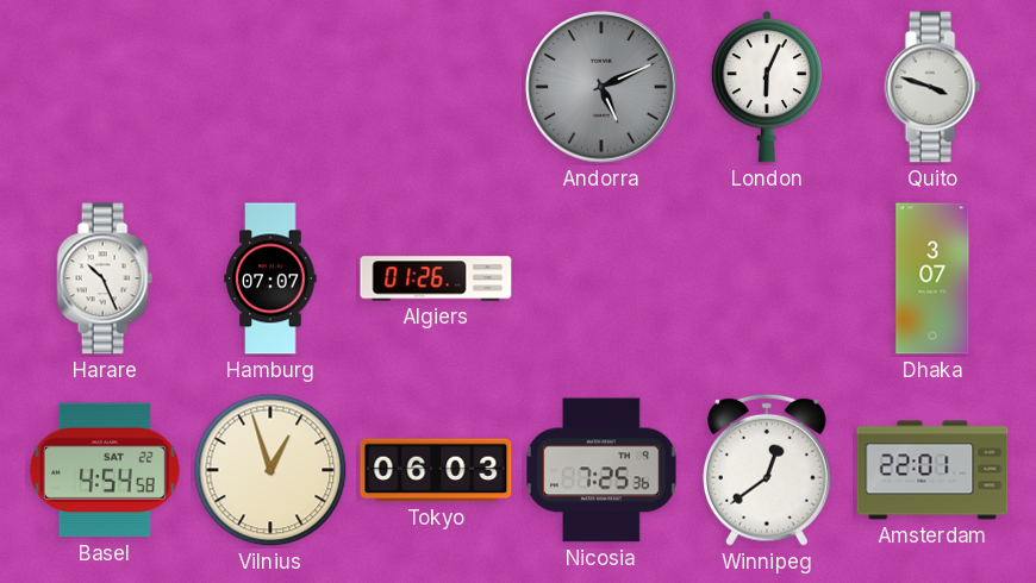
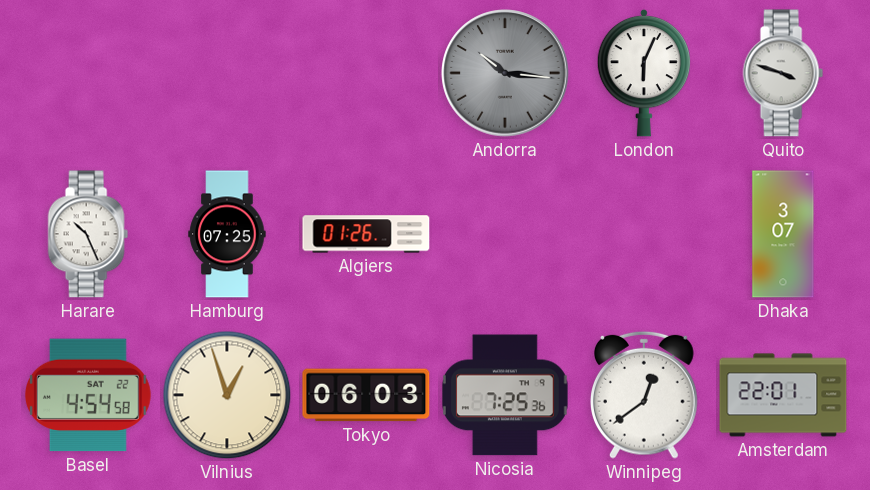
Andorra: 5:11 -> 10:16 (505, 73)
Hamburg: 07:07 -> 07:25 (227, 234)
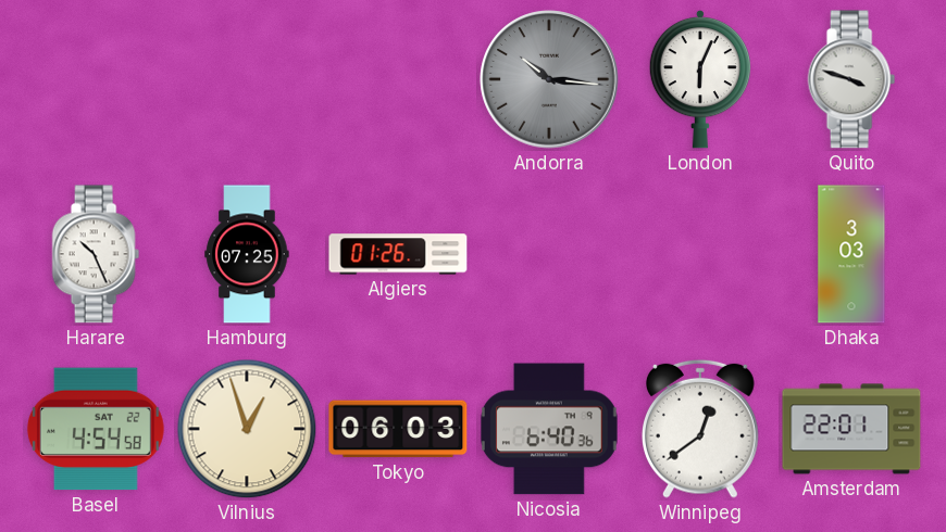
Dhaka: 3:07 -> 3:03 (851, 254)
Nicosia: 7:25 -> 6:40 (549, 429)
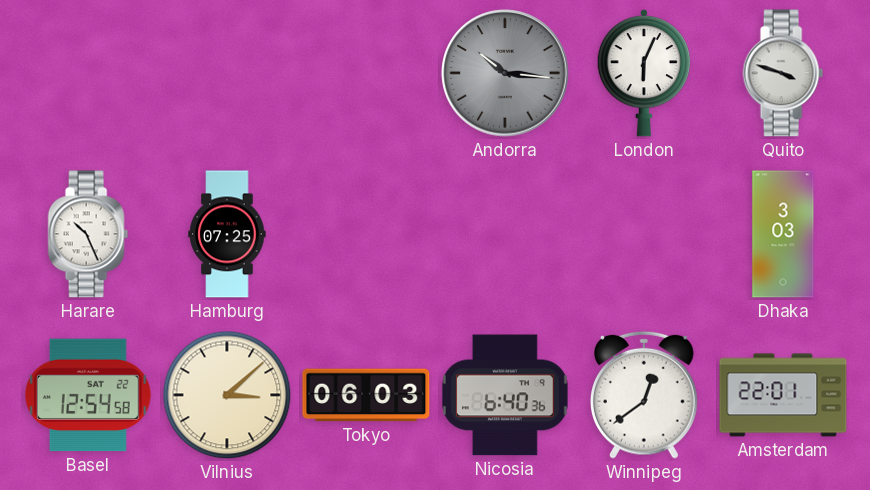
Algiers: 01:26 -> none (398, 254)
Basel: 4:54 -> 12:54 (88, 395)
Vilnius: 12:57 -> 3:08 (227, 395)
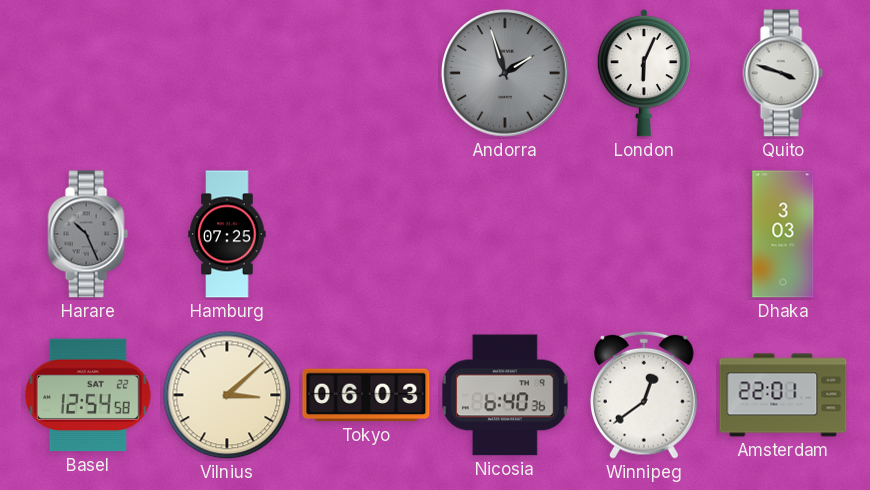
Andorra: 10:16 -> 1:57 (505, 73)
Harare dial: white -> grey (88, 234)
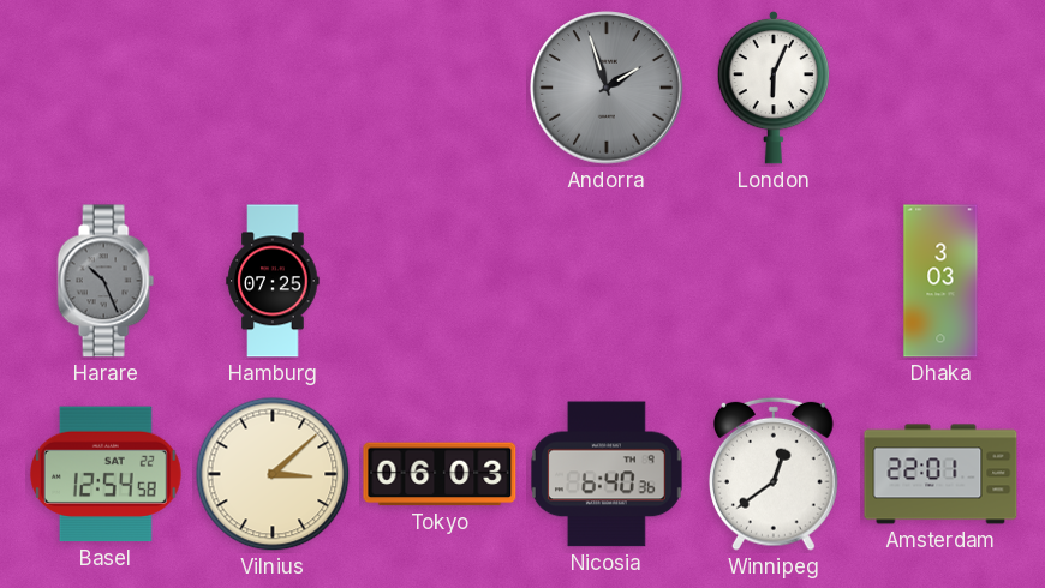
Quito: 3:48 -> none (783, 73)
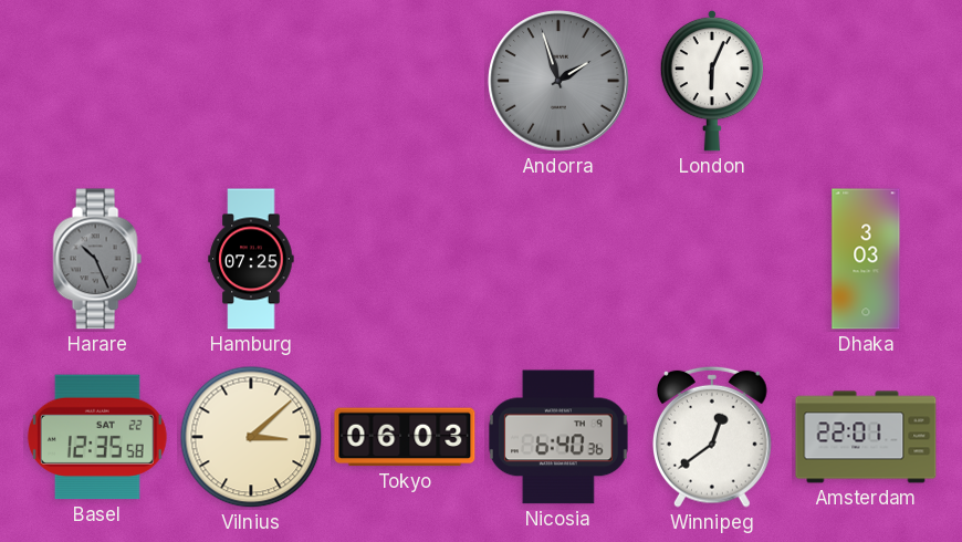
Basel: 12:54 -> 12:35 (97, 437)
